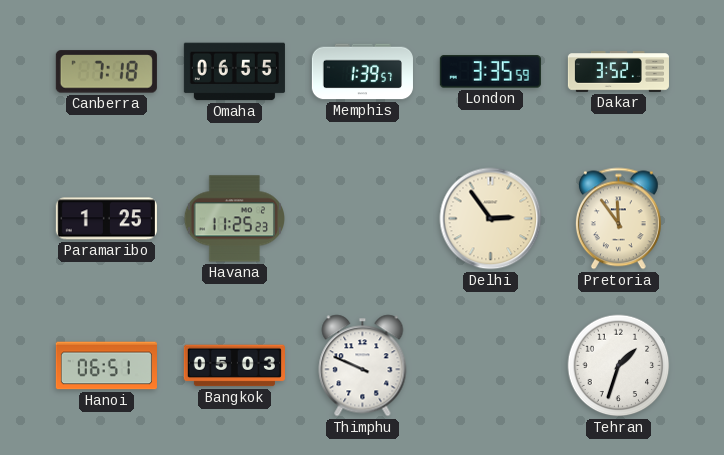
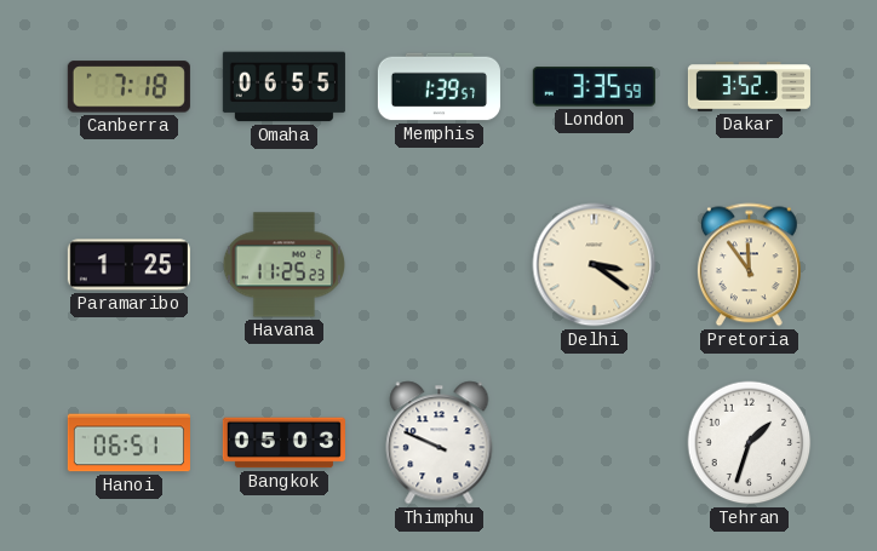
Delhi: 2:54 -> 3:21 (595, 265)
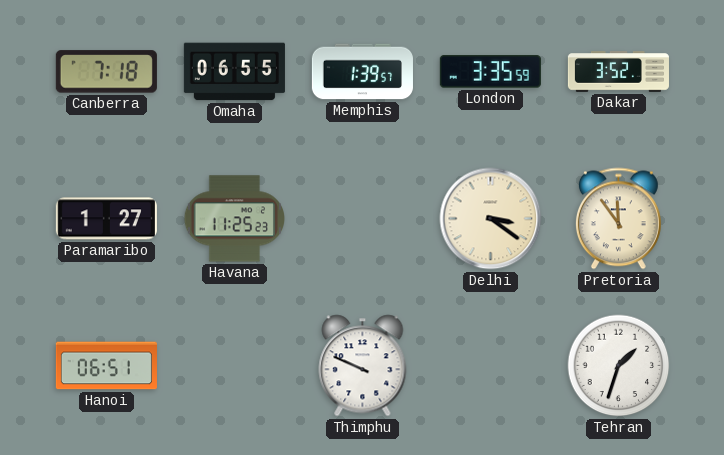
Paramaribo: 1:25 -> 1:27 (106, 219)
Bangkok: 05:03 -> none (283, 443)
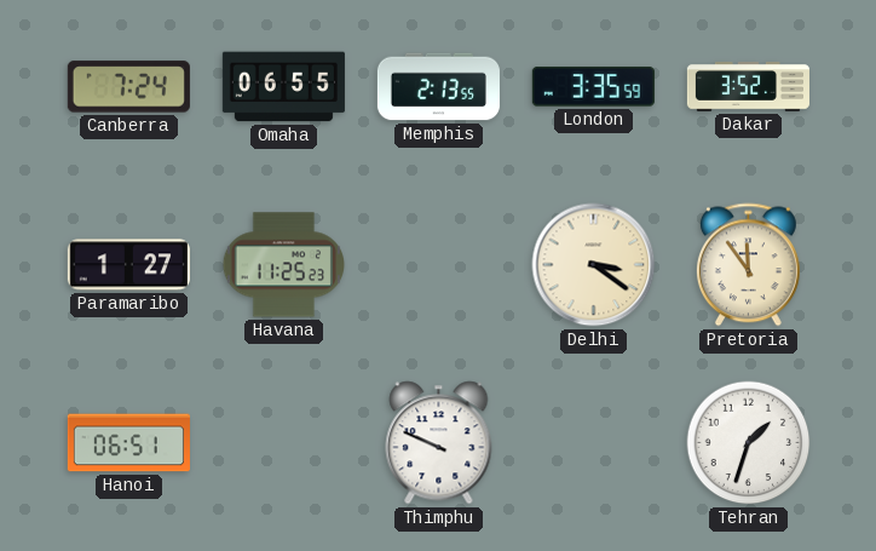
Canberra: 7:18 -> 7:24 (128, 87)
Memphis: 1:39 -> 2:13 (438, 87)
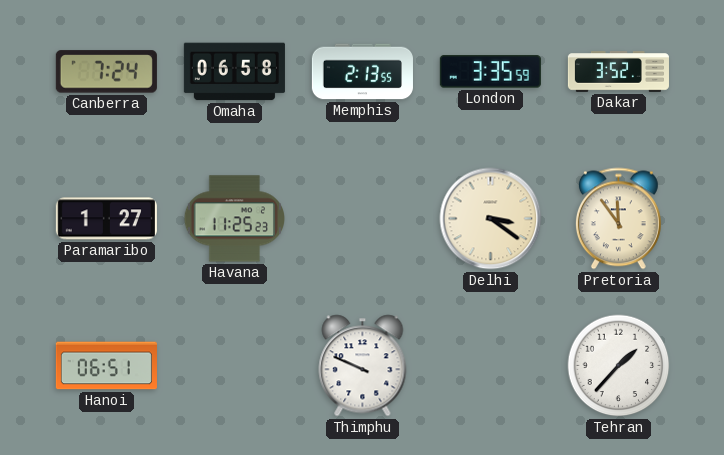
Omaha: 06:55 -> 06:58 (234, 72)
Tehran: 1:33 -> 1:37 (619, 366)
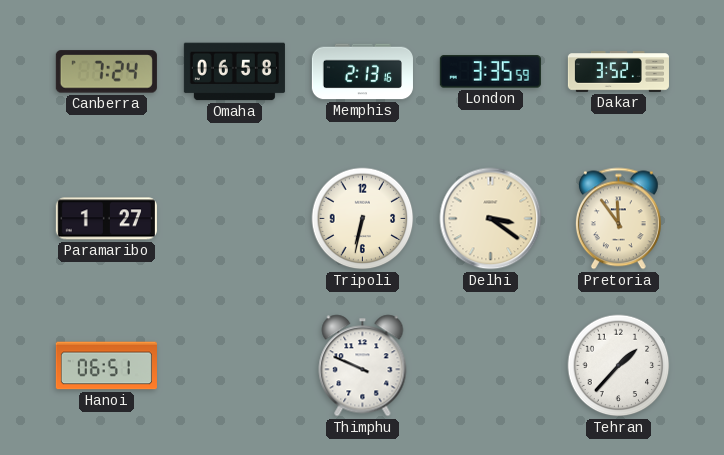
Memphis: 2:13:55 -> 2:13:16 (362, 72)
Havana: 11:25 -> none (234, 219)
Tripoli: none -> 6:32 (363, 219)
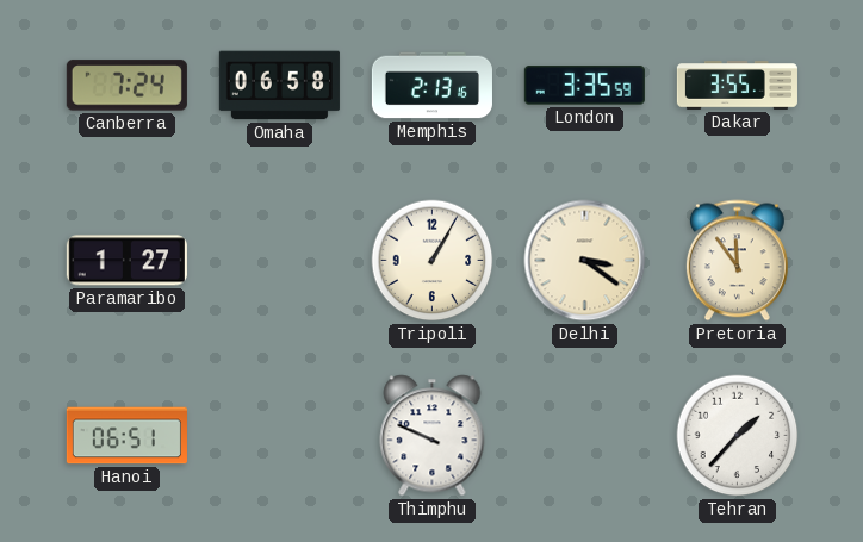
Dakar: 3:52 -> 3:55 (737, 86)
Tripoli: 6:32 -> 1:05 (433, 261)
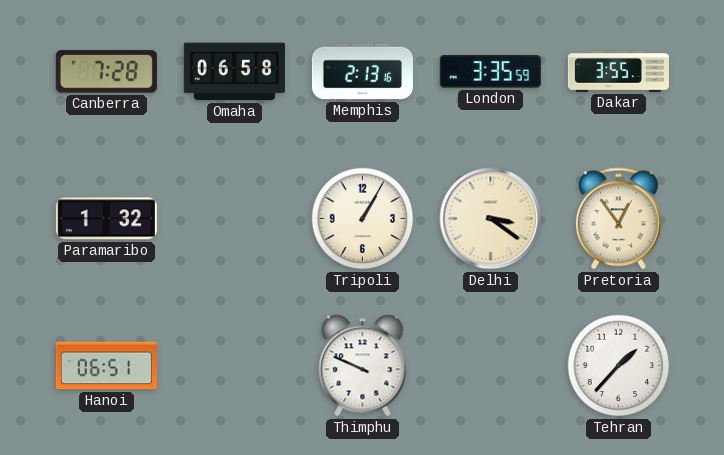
Canberra: 7:24 -> 7:28 (106, 72)
Paramaribo: 1:27 -> 1:32 (106, 219)
Pretoria: 11:54 -> 12:54 (618, 219)
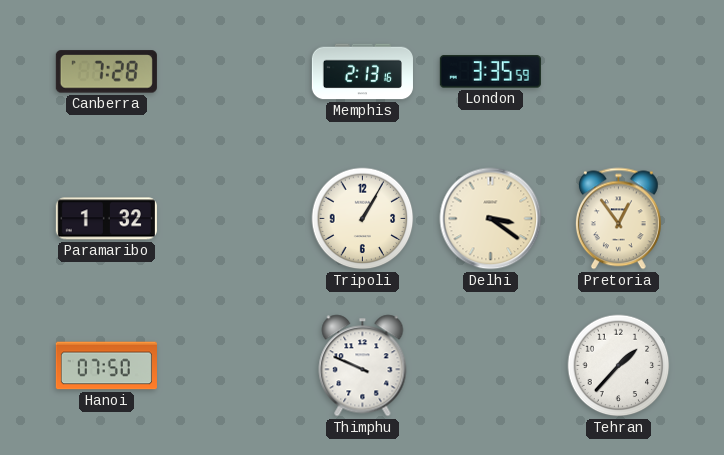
Omaha: 06:58 -> none (234, 72)
Dakar: 3:55 -> none (618, 72)
Hanoi: 06:51 -> 07:50 (106, 366)
